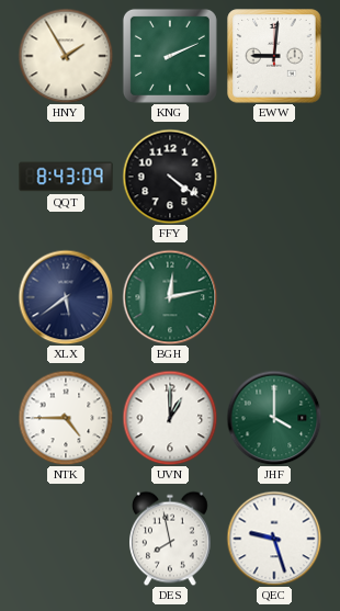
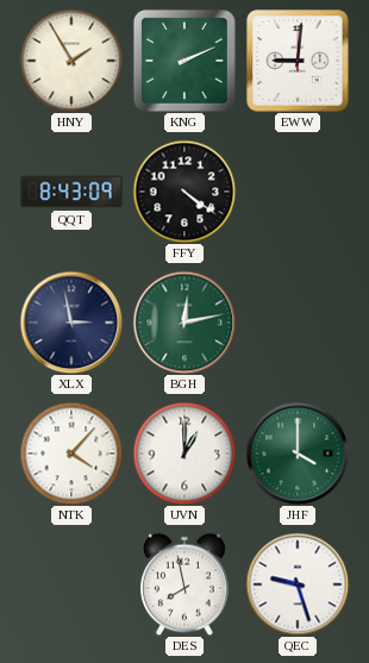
XLX: 5:39 -> 2:58 (71, 323)
NTK: 4:45 -> 4:07 (71, 454)
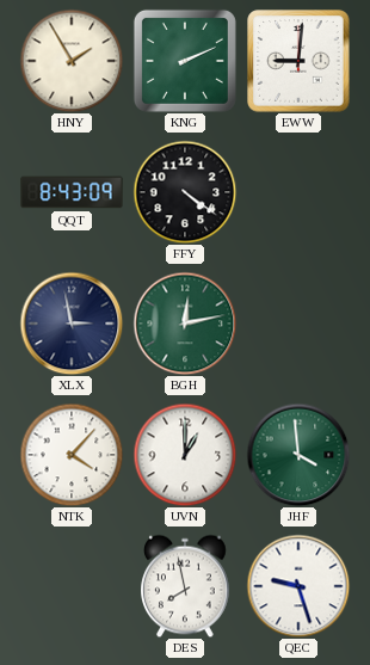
JHF: 4:00 -> 3:59 (298, 455)
